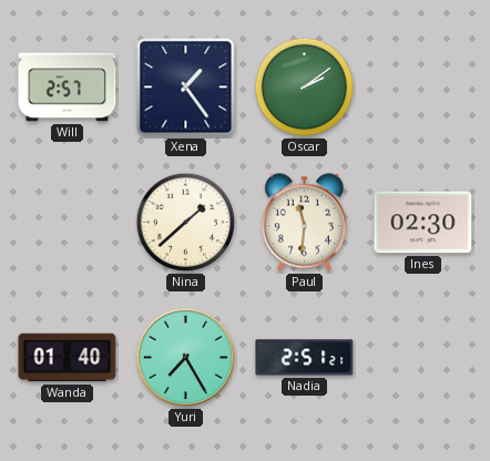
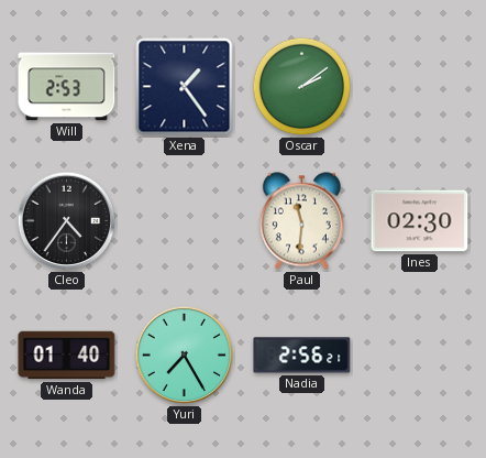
Will: 2:57 -> 2:53 (67, 87)
Cleo: none -> 4:36 (67, 221)
Nina: 1:38 -> none (186, 223)
Nadia: 2:51 -> 2:56 (302, 356)
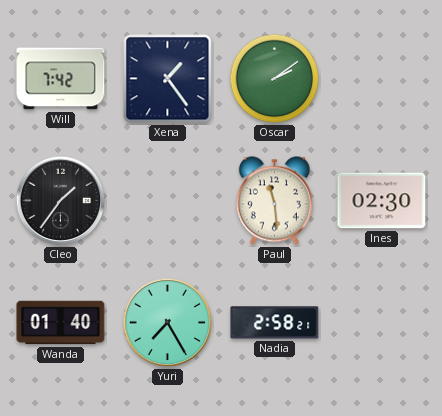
Will: 2:53 -> 7:42 (61, 79)
Cleo: 4:36 -> 1:36 (61, 201)
Paul: 11:31 -> 11:29 (274, 201)
Nadia: 2:56 -> 2:58 (275, 323)
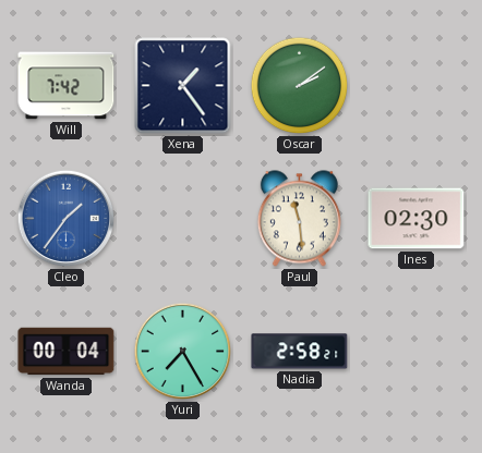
Cleo dial: black -> blue (67, 219)
Wanda: 01:40 -> 00:04 (67, 352)
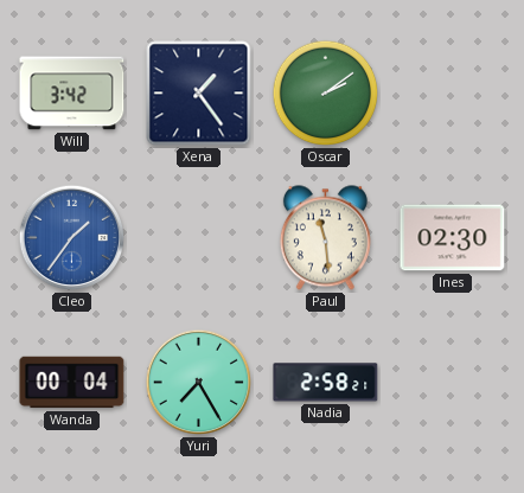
Will: 7:42 -> 3:42 (72, 94)
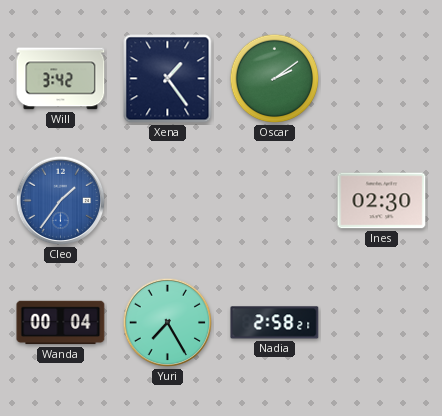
Paul: 11:29 -> none (325, 238)
